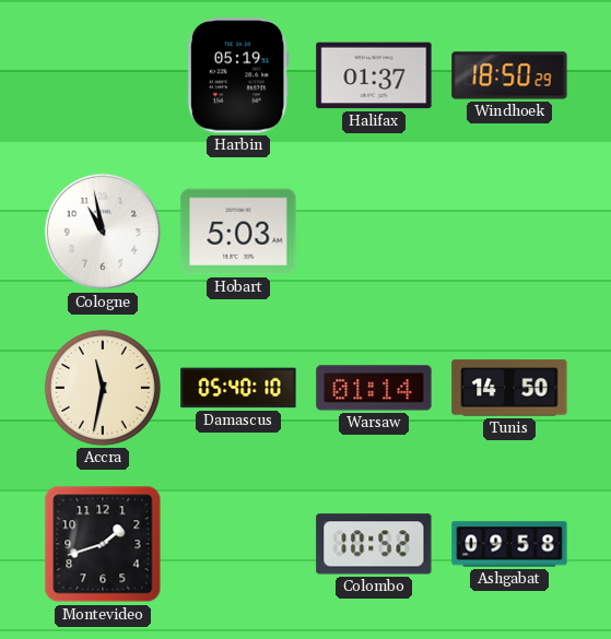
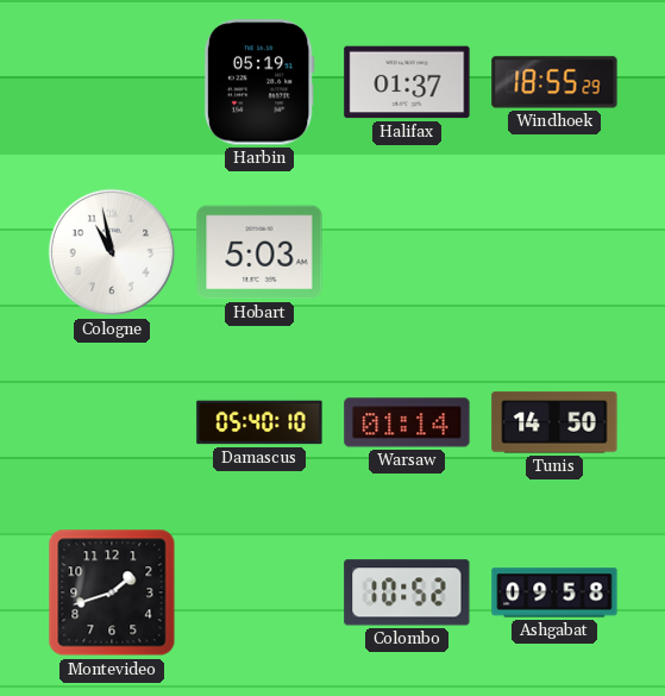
Windhoek: 18:50 -> 18:55 (554, 82)
Accra: 11:32 -> none (103, 388)
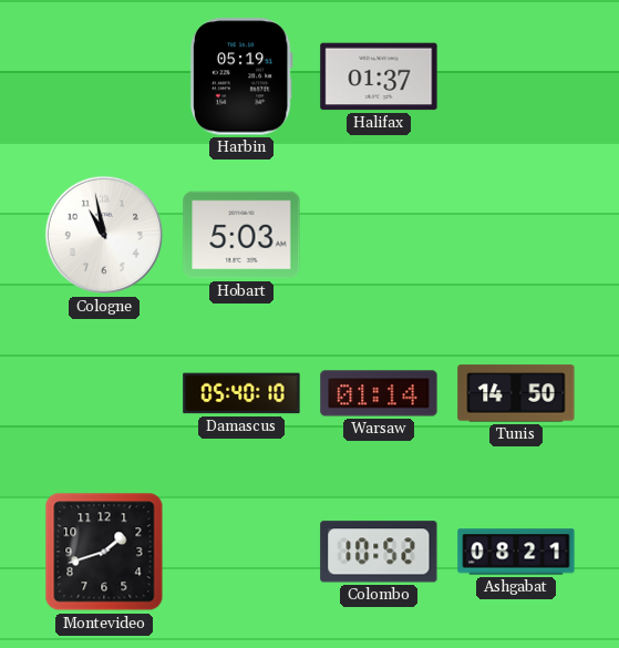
Windhoek: 18:55 -> none (554, 82)
Ashgabat: 09:58 -> 08:21 (516, 552)
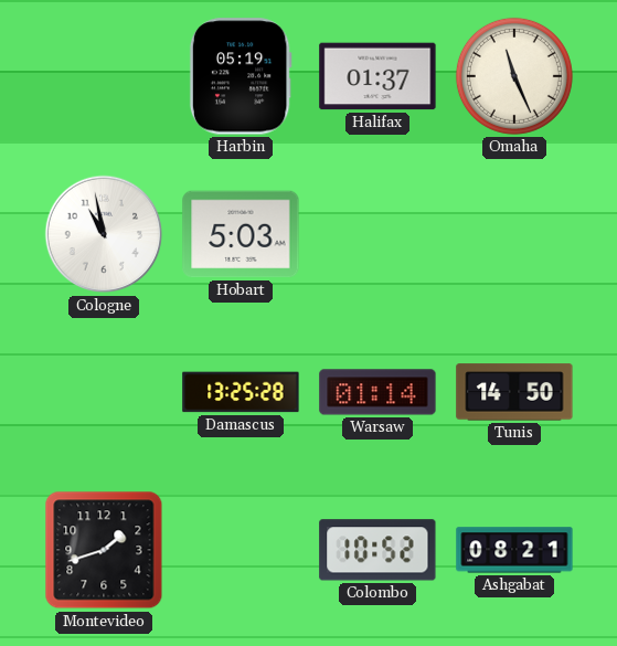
Omaha: none -> 11:26 (514, 76)
Damascus: 05:40 -> 13:25 (241, 392)
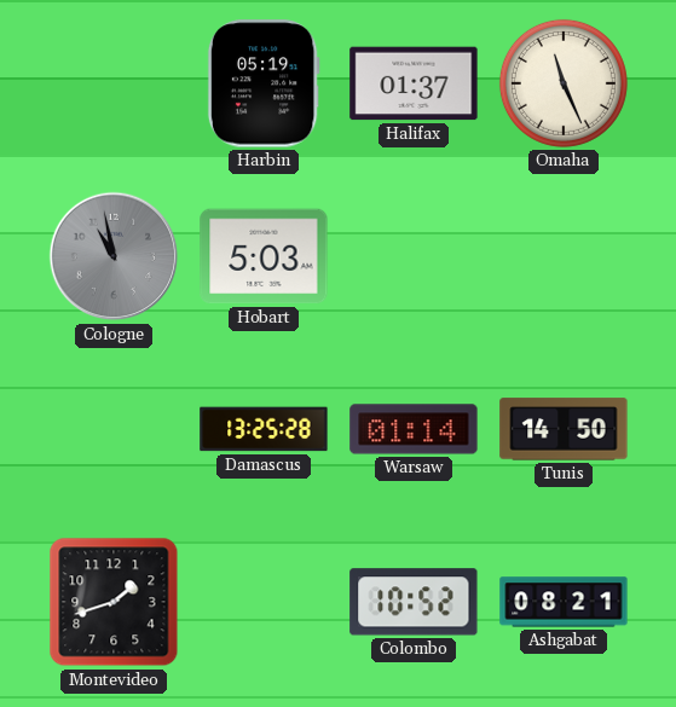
Cologne dial: white -> grey (114, 256)
